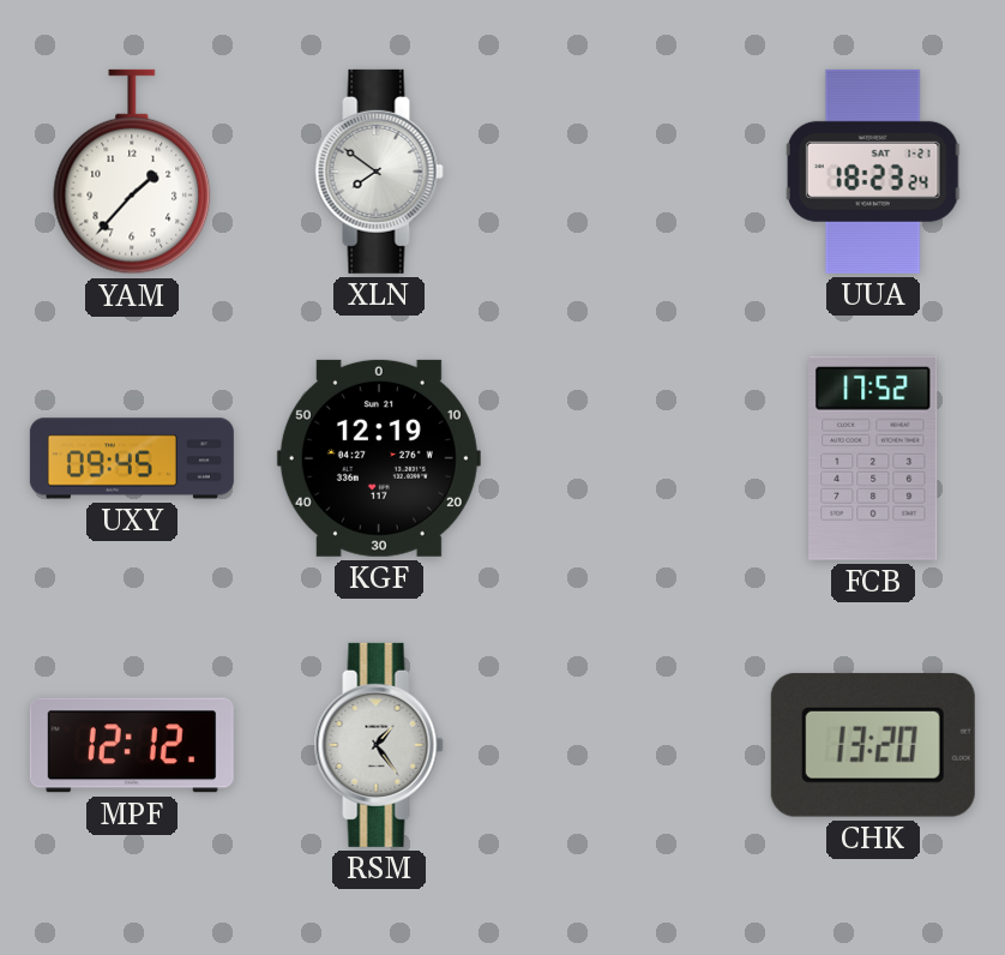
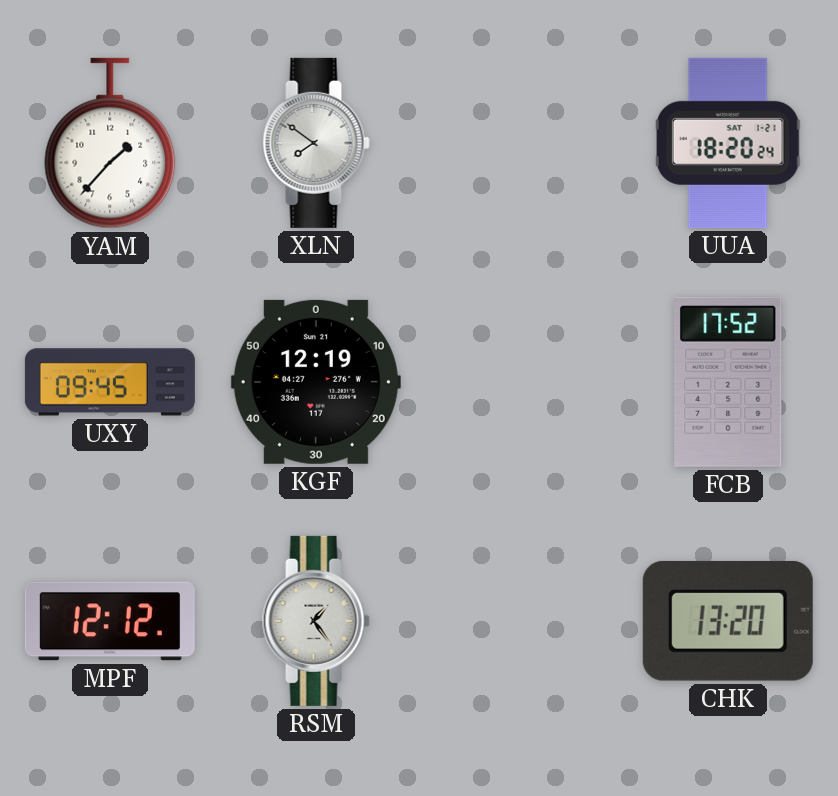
UUA: 18:23 -> 18:20 (728, 143)
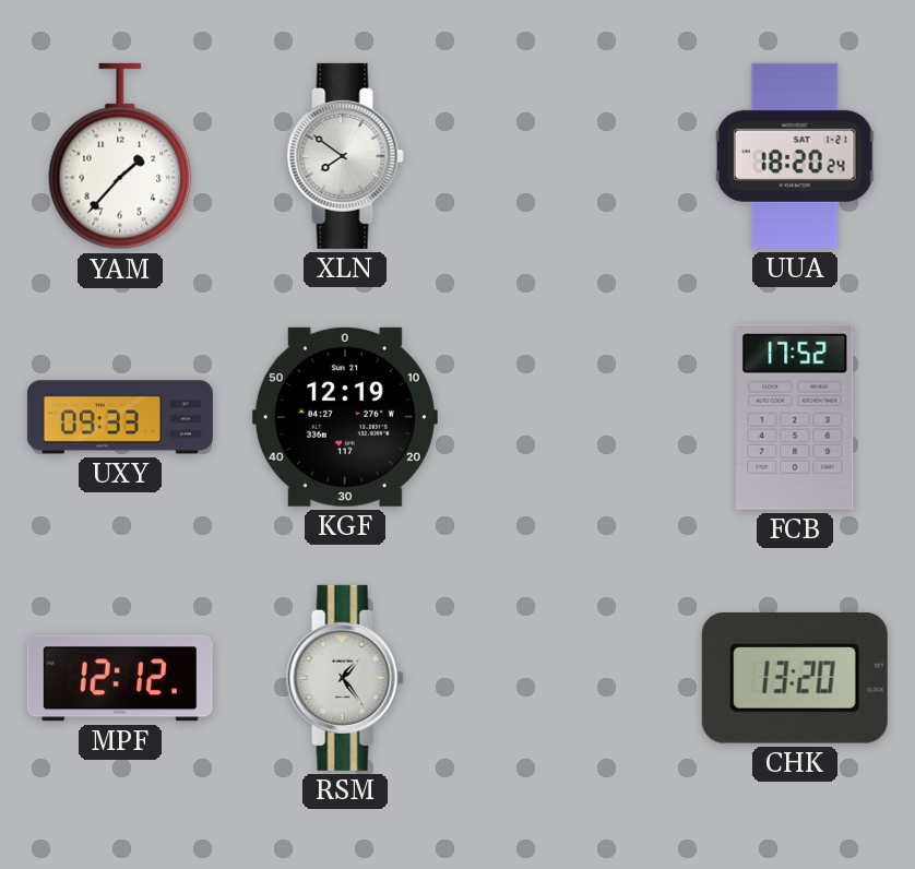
UXY: 09:45 -> 09:33 (120, 417)
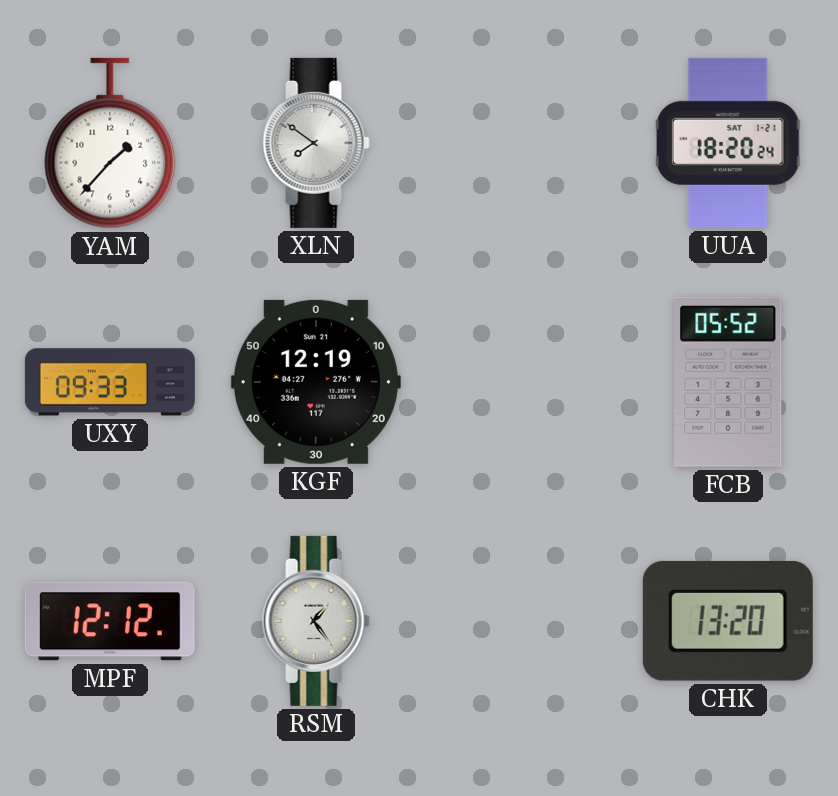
FCB: 17:52 -> 05:52 (728, 382)
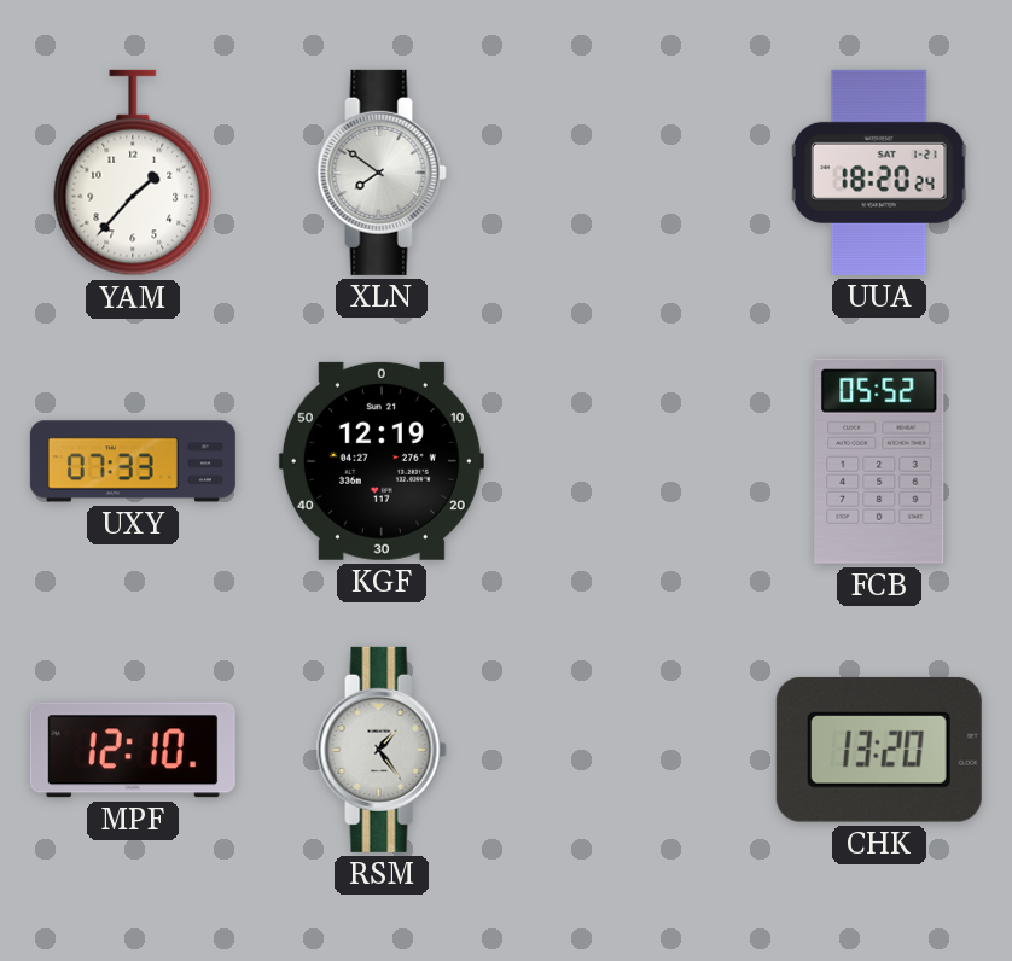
UXY: 09:33 -> 07:33 (133, 461)
MPF: 12:12 -> 12:10 (133, 750)
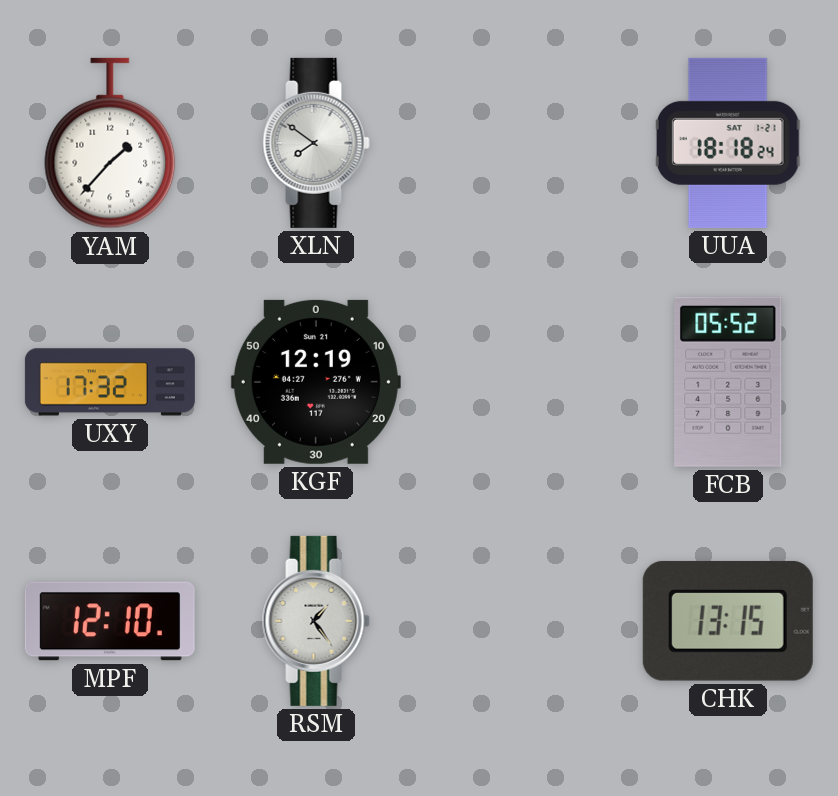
UUA: 18:20 -> 18:18 (728, 143)
UXY: 07:33 -> 17:32 (110, 382)
CHK: 13:20 -> 13:15 (728, 621)
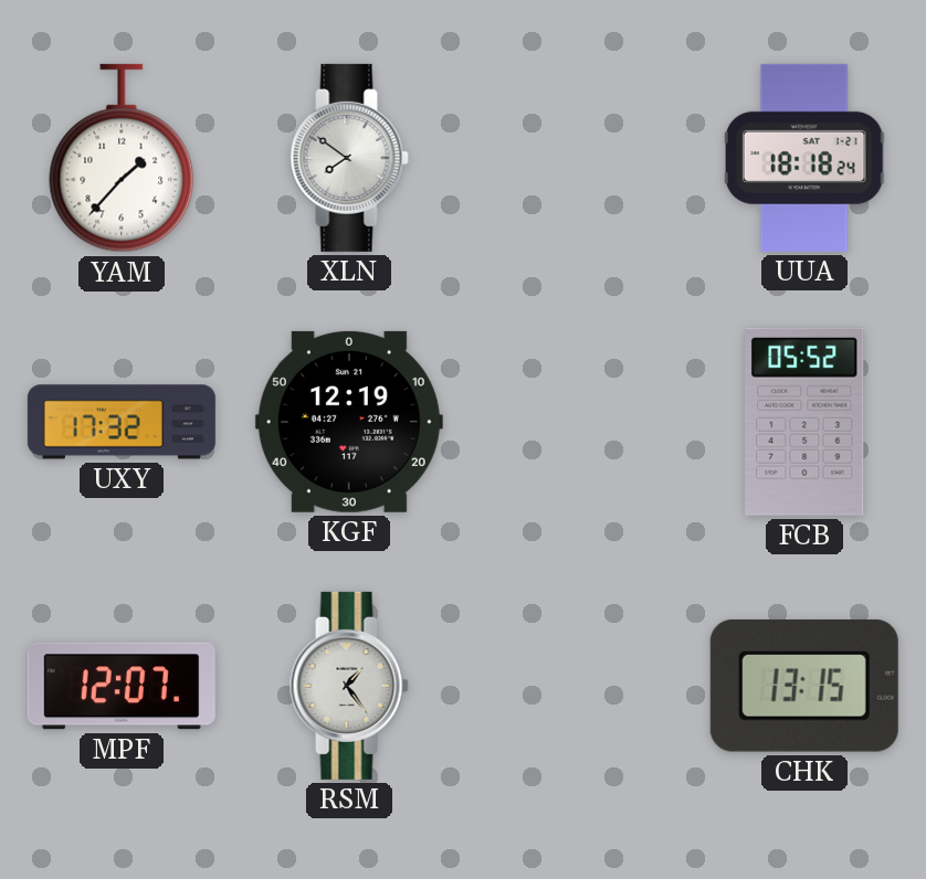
MPF: 12:10 -> 12:07 (122, 686)
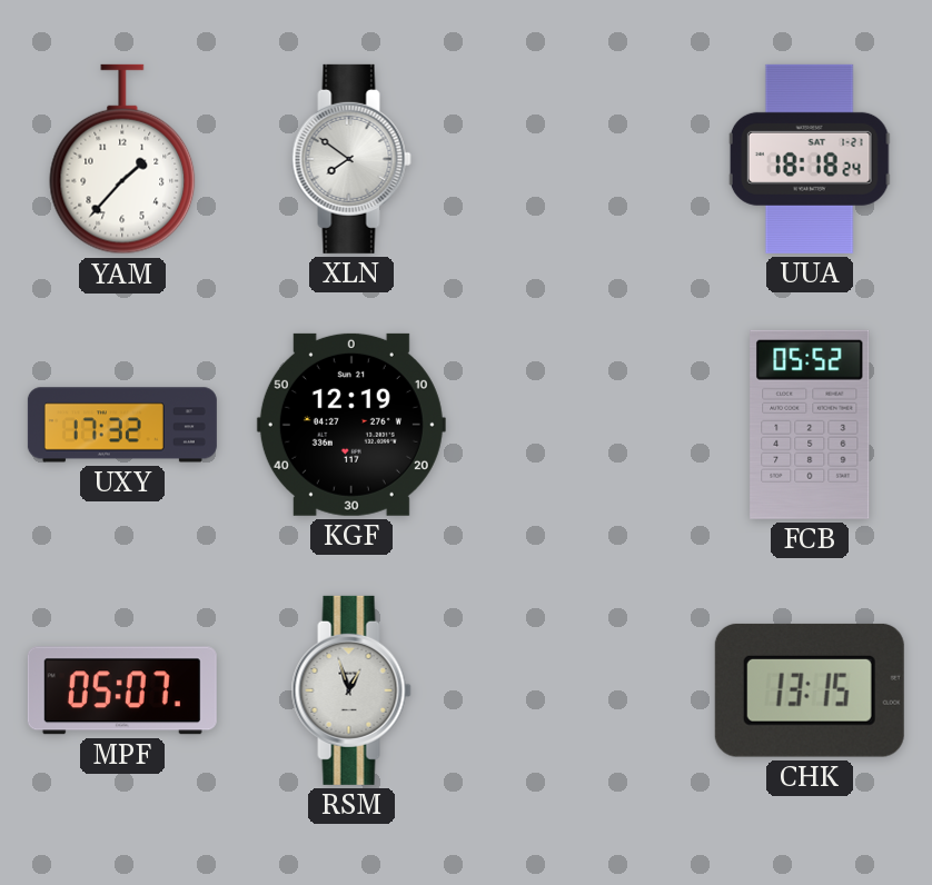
MPF: 12:07 -> 05:07 (122, 690)
RSM: 1:24 -> 12:57 (351, 690)
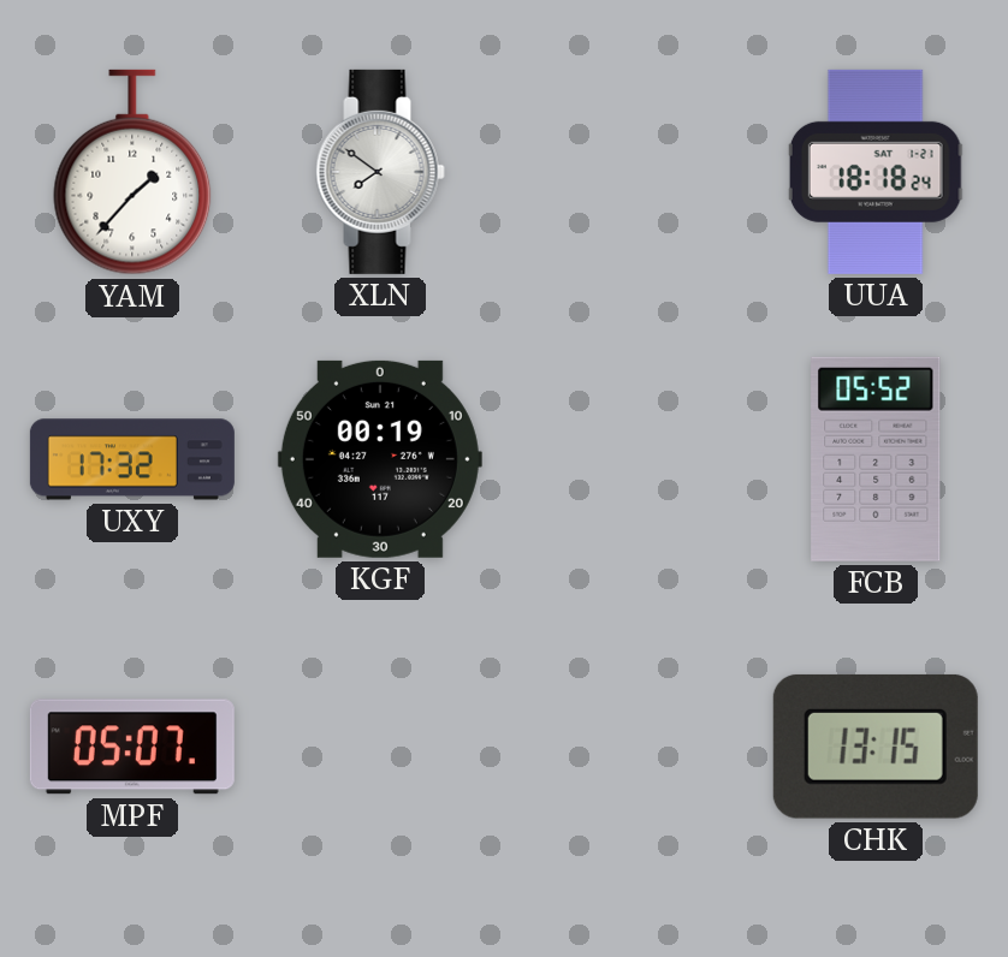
KGF: 12:19 -> 00:19 (380, 459)
RSM: 12:57 -> none (351, 690)
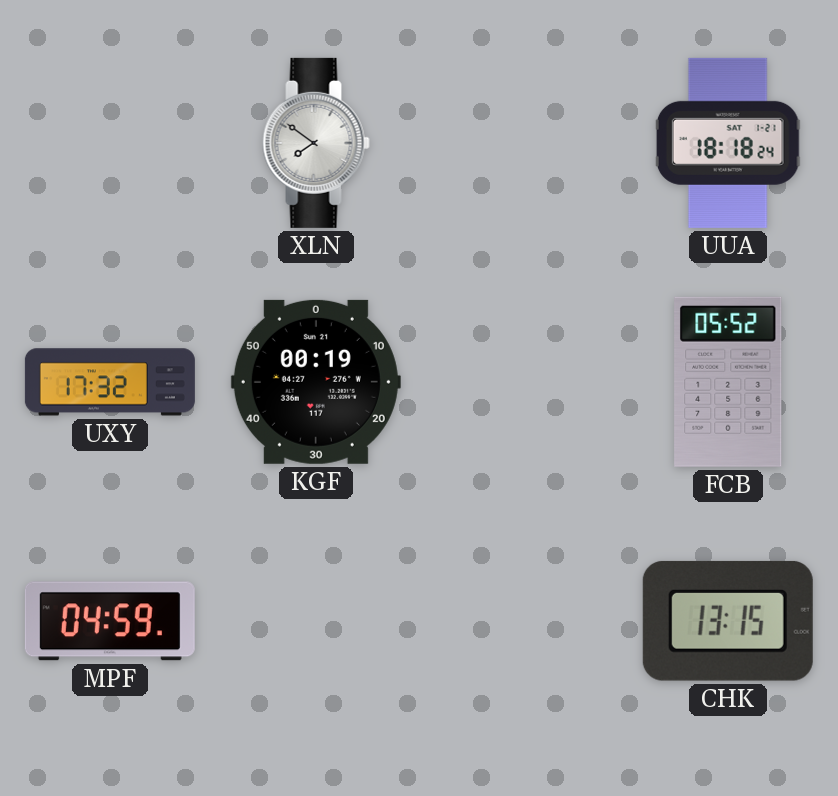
YAM: 1:37 -> none (132, 172)
MPF: 05:07 -> 04:59 (110, 621)
